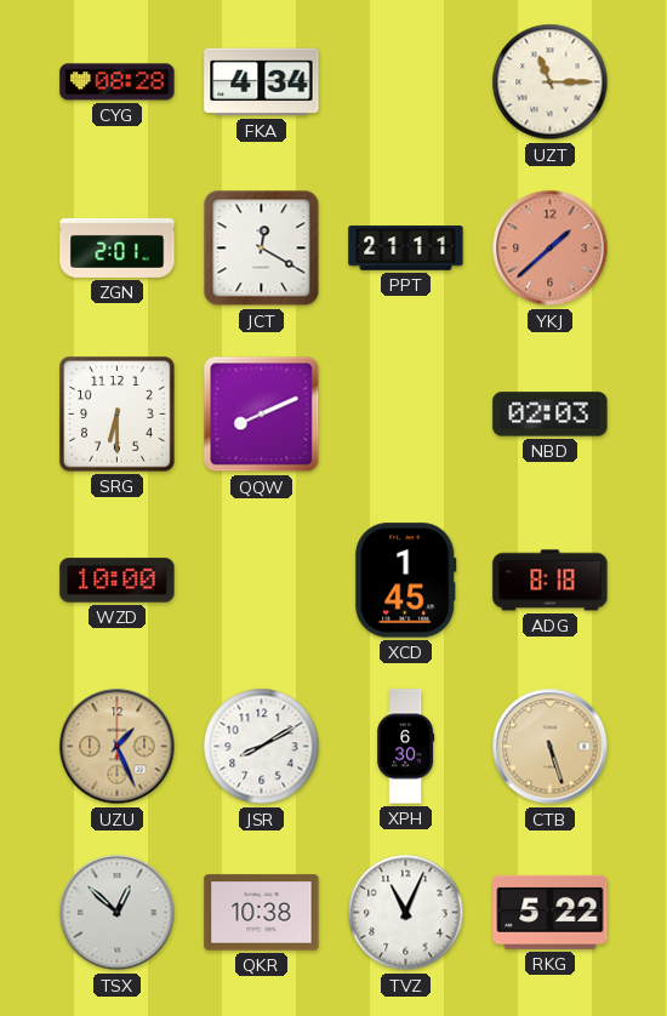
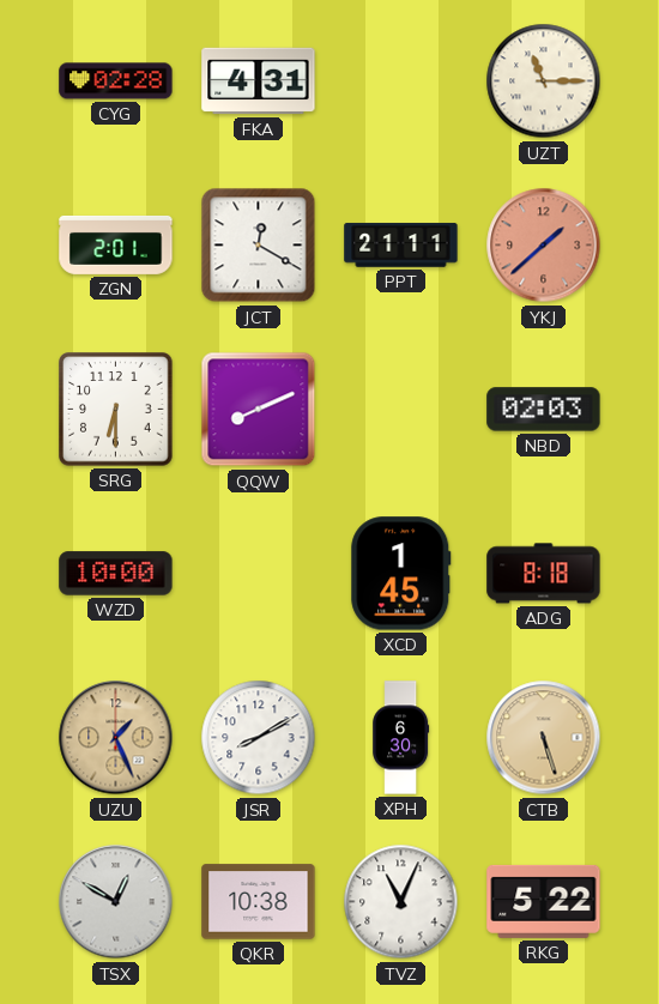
CYG: 08:28 -> 02:28 (116, 81)
FKA: 4:34 -> 4:31 (259, 81)
TSX: 12:52 -> 12:50 (116, 902)
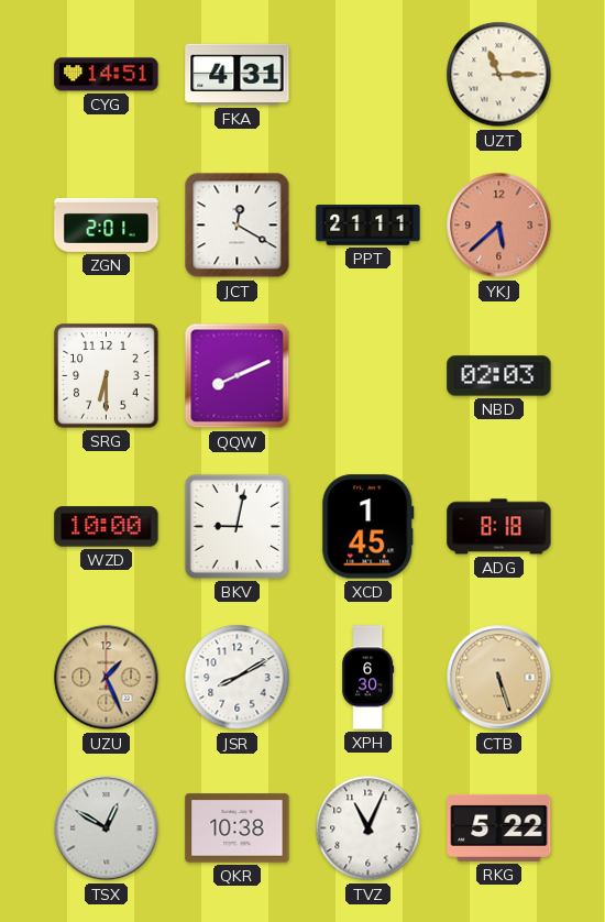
CYG: 02:28 -> 14:51 (107, 75)
YKJ: 1:38 -> 5:38 (499, 226)
BKV: none -> 9:02 (237, 526)
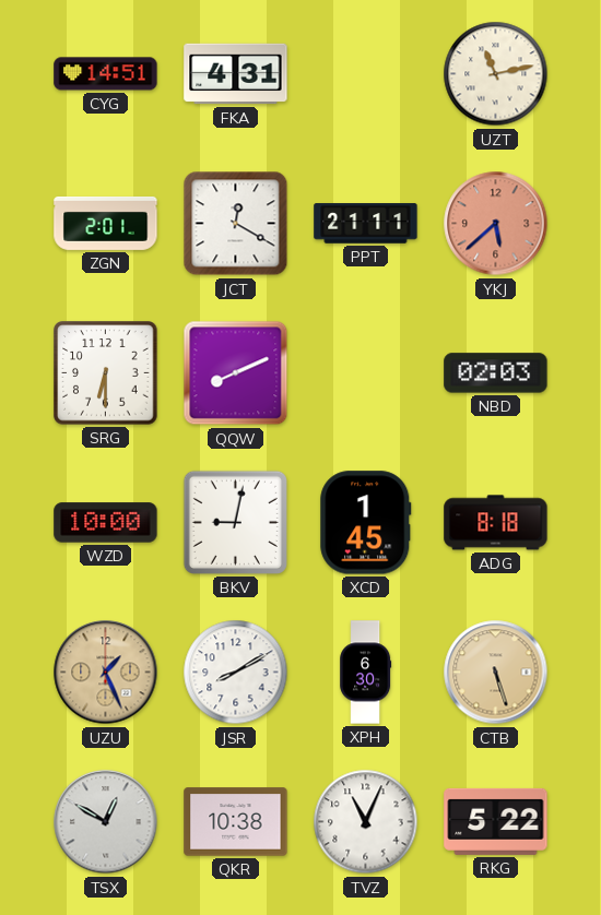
UZT: 11:15 -> 11:13 (496, 74)
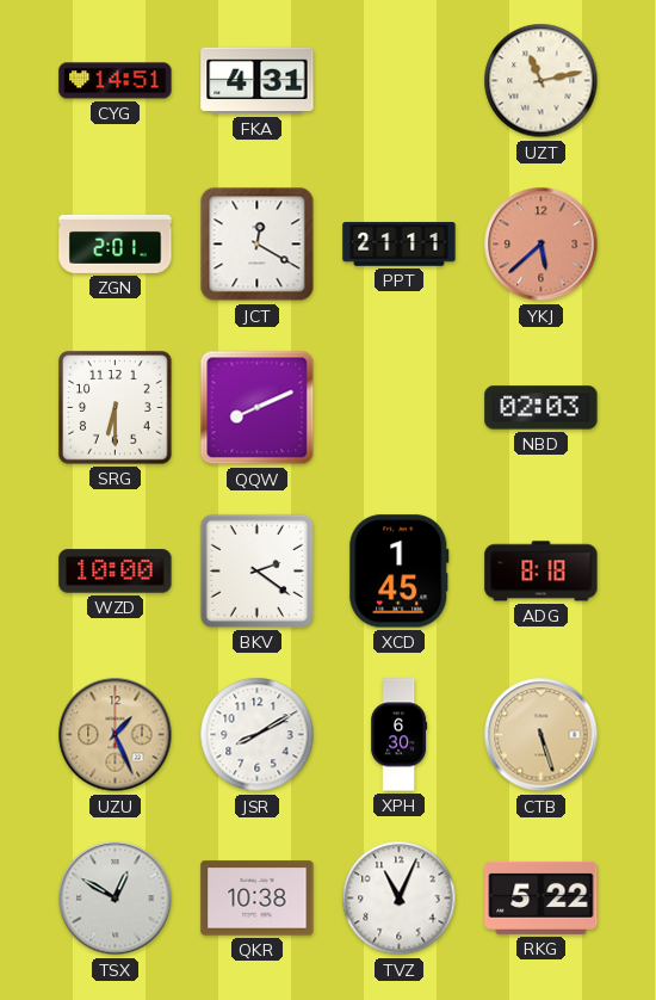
BKV: 9:02 -> 2:21 (256, 570)
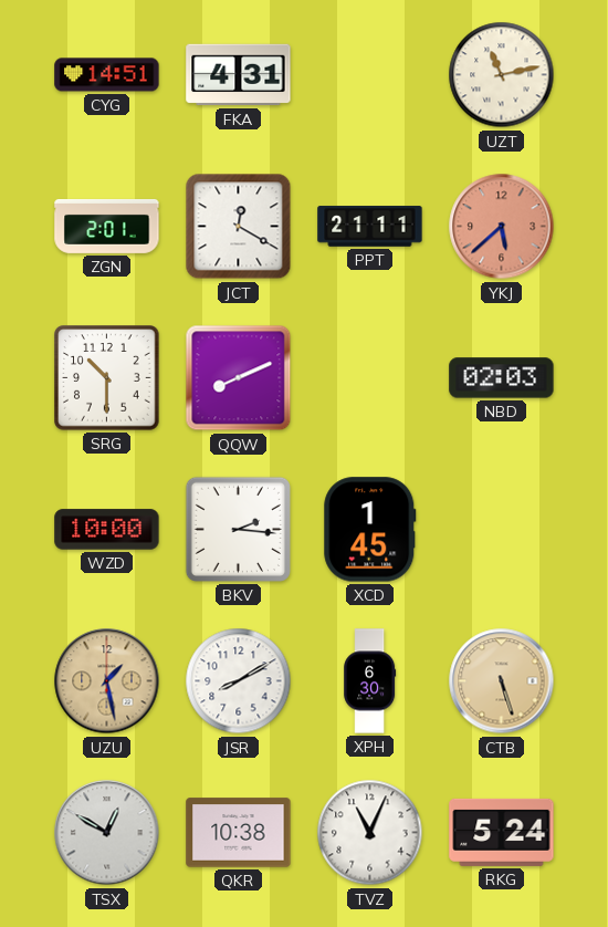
SRG: 6:30 -> 10:30 (107, 378)
BKV: 2:21 -> 2:16 (238, 529)
ADG: 8:18 -> none (541, 572)
UZU: 1:26 -> 1:28 (107, 681)
RKG: 5:22 -> 5:24 (502, 832)
